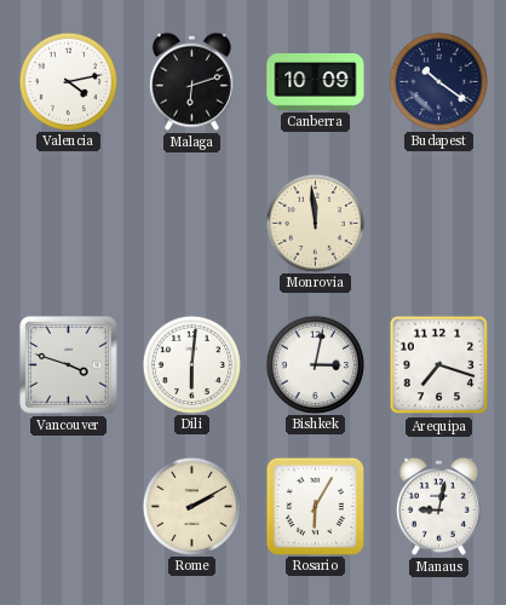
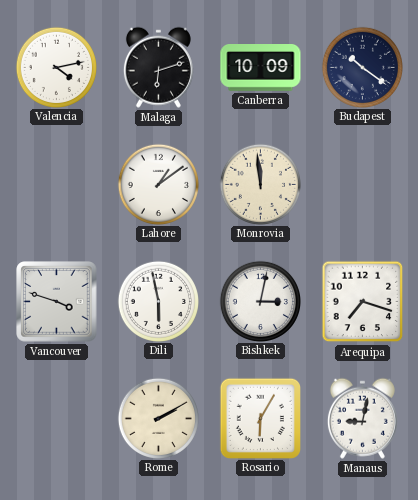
Lahore: none -> 1:09 (158, 184)
Dili: 6:01 -> 5:58 (158, 301)
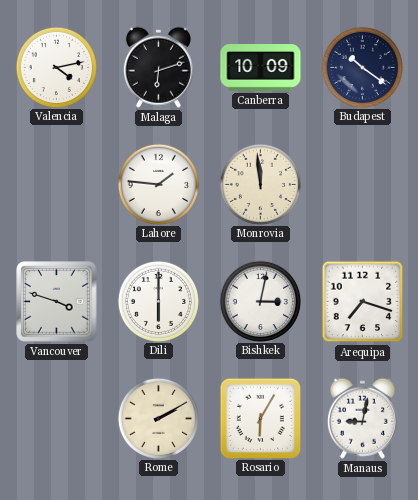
Lahore: 1:09 -> 1:46 (158, 184)
Dili: 5:58 -> 6:00 (158, 301)
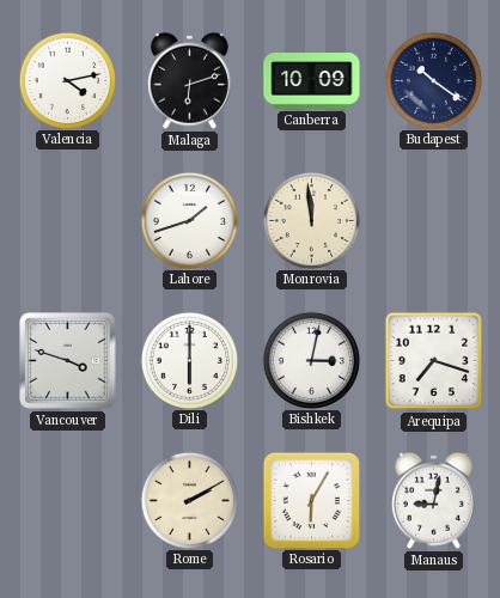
Lahore: 1:46 -> 1:42 (189, 220)
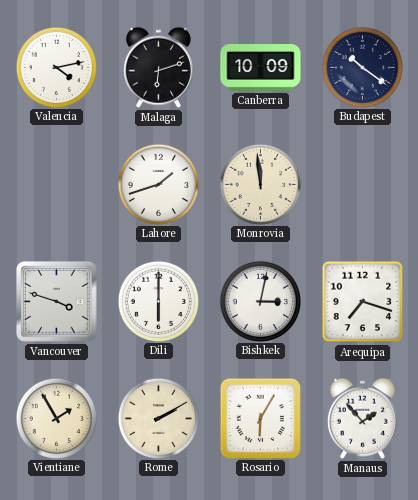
Vientiane: none -> 1:55 (56, 418)
Manaus: 9:02 -> 1:53 (362, 418)
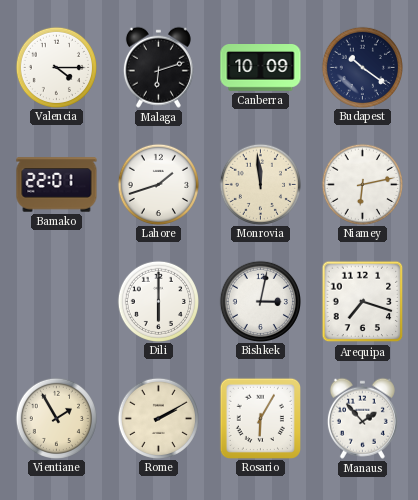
Valencia: 4:13 -> 4:15 (56, 67)
Bamako: none -> 22:01 (57, 185)
Niamey: none -> 6:13 (362, 184)
Vancouver: 3:48 -> none (57, 302)
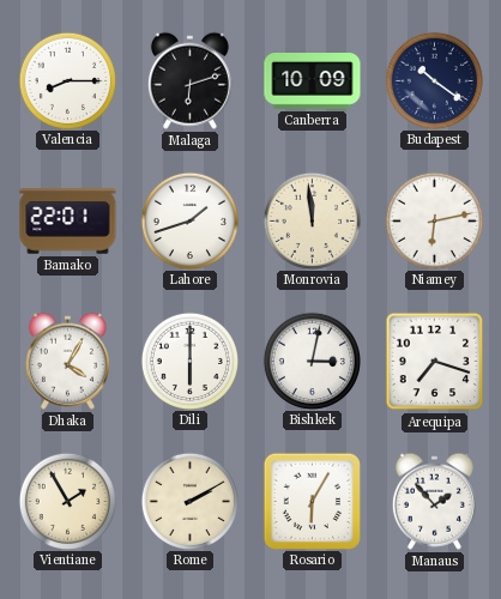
Valencia: 4:15 -> 8:15 (67, 80)
Dhaka: none -> 4:05 (67, 361)
